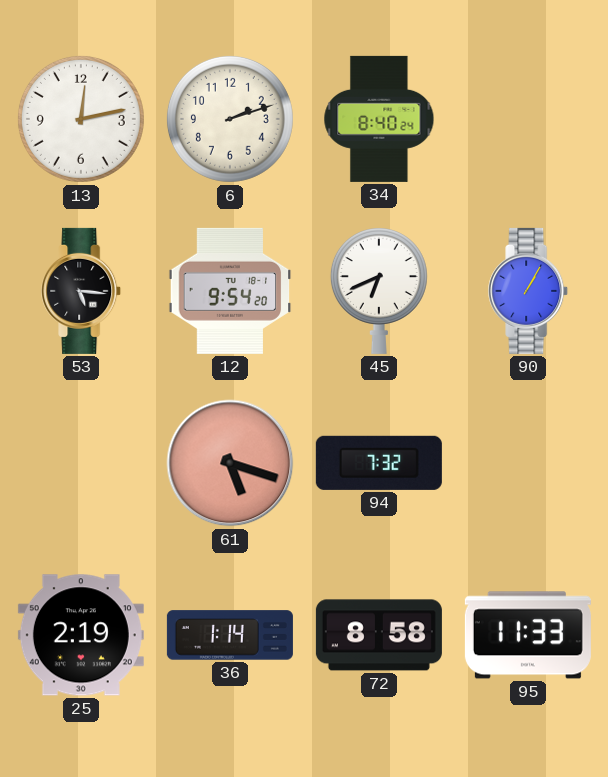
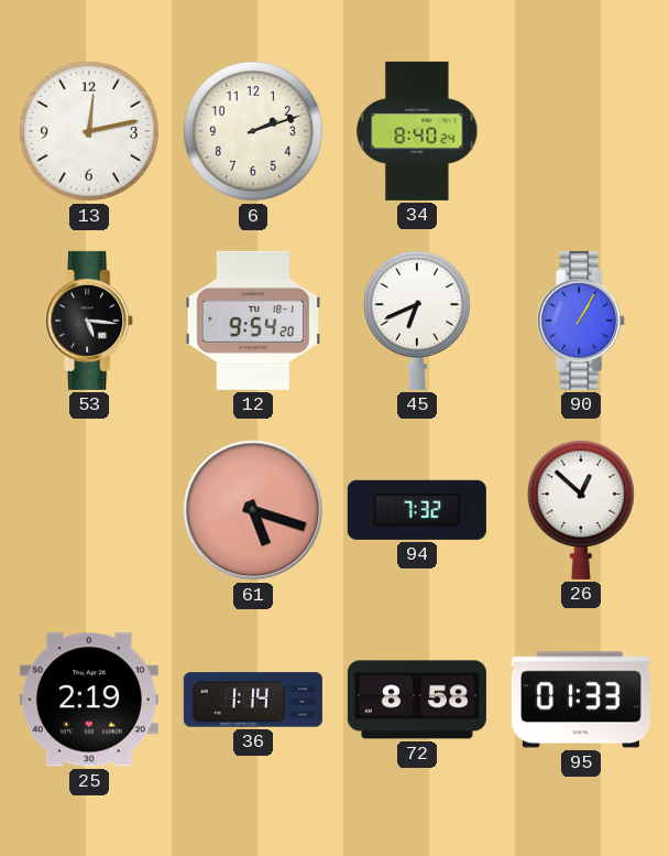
26: none -> 12:52 (581, 510)
95: 11:33 -> 01:33 (581, 700)
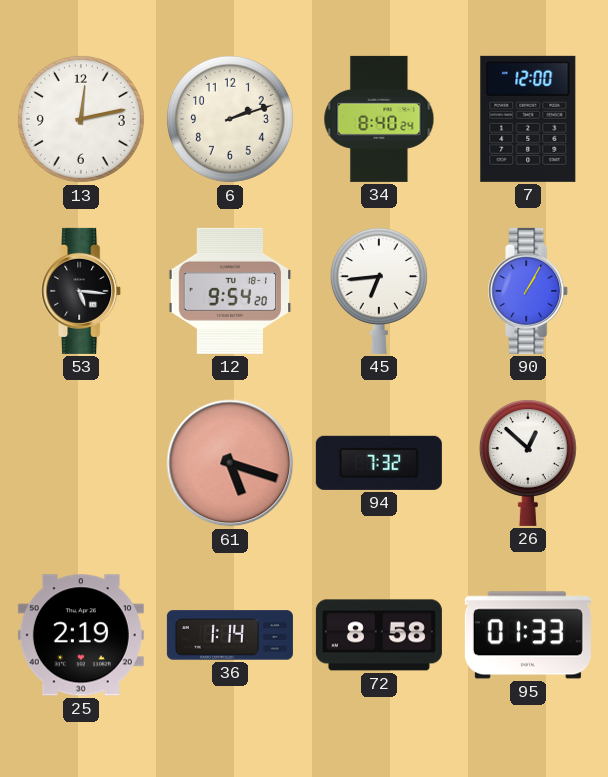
7: none -> 12:00 (528, 119)
45: 6:41 -> 6:44 (379, 291)
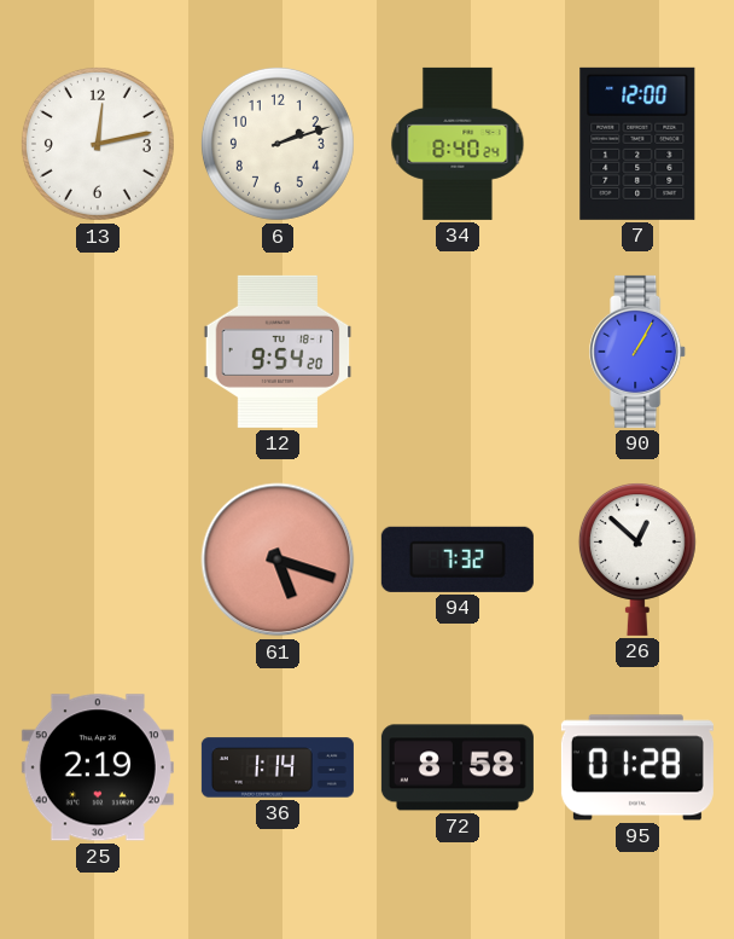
53: 5:16 -> none (82, 291)
45: 6:44 -> none (379, 291)
95: 01:33 -> 01:28 (637, 767)
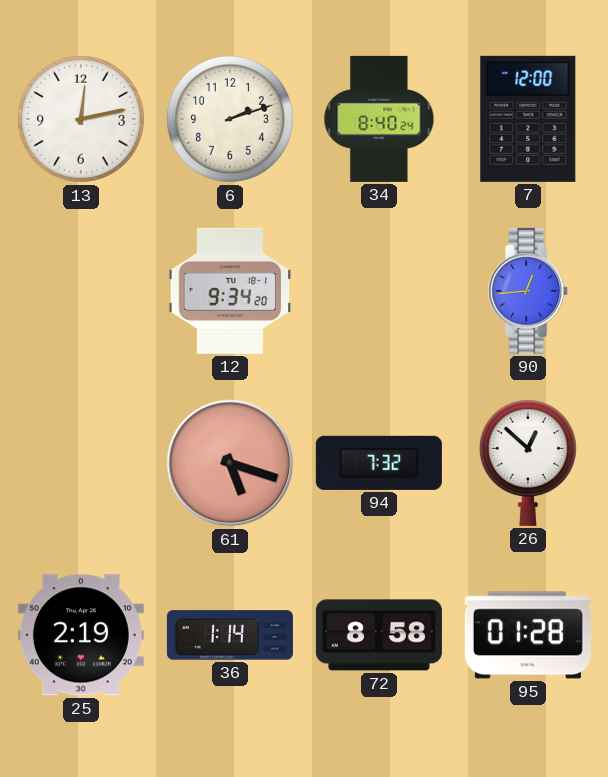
12: 9:54 -> 9:34 (230, 291)
90: 1:05 -> 12:44 (529, 291)
